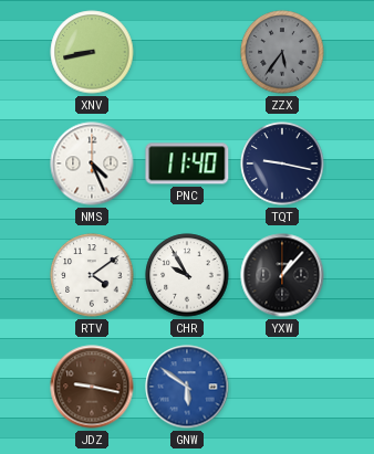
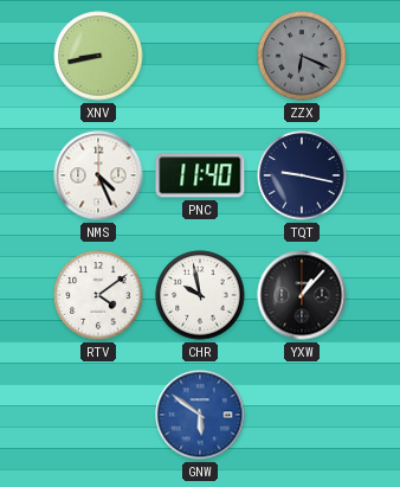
ZZX: 5:36 -> 6:19 (302, 56)
CHR: 9:55 -> 9:58 (200, 295)
JDZ: 9:17 -> none (92, 387)
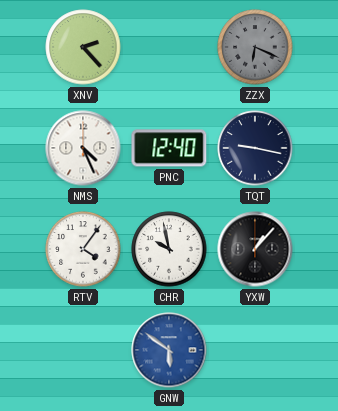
XNV: 8:43 -> 2:23 (83, 47)
PNC: 11:40 -> 12:40 (169, 148)
RTV: 4:09 -> 4:06 (83, 249)
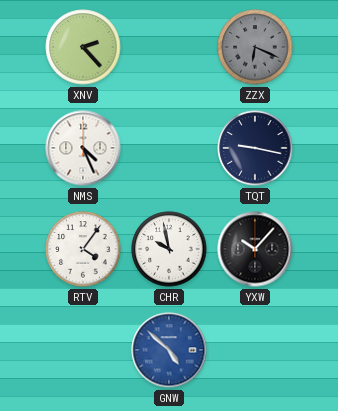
PNC: 12:40 -> none (169, 148)
YXW: 1:07 -> 10:07 (255, 249)
GNW: 5:51 -> 4:52 (169, 350)
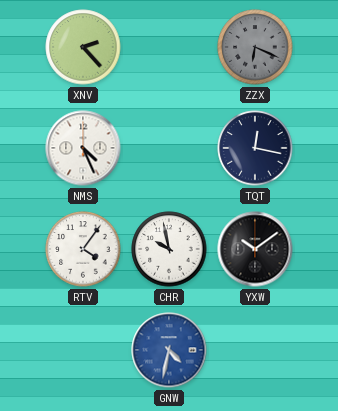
TQT: 9:17 -> 12:17 (255, 148)
YXW: 10:07 -> 10:09 (255, 249)
GNW: 4:52 -> 4:32 (169, 350)
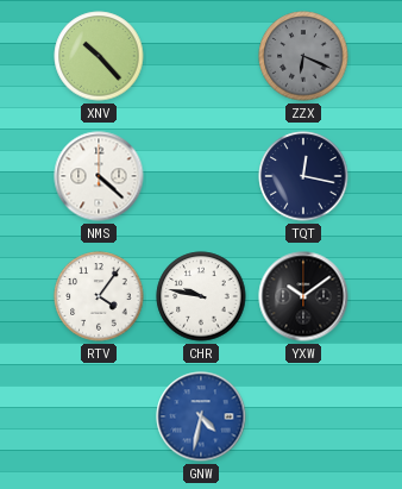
XNV: 2:23 -> 10:23 (99, 56)
NMS: 4:26 -> 4:22 (99, 176)
CHR: 9:58 -> 9:47 (201, 296)
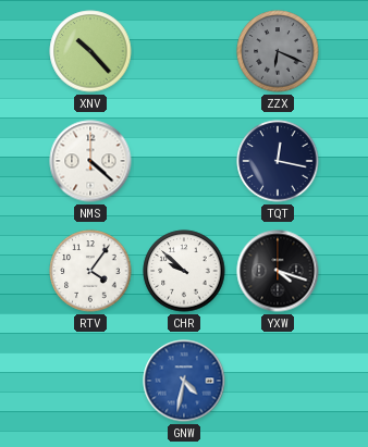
CHR: 9:47 -> 9:52 (184, 271)
YXW: 10:09 -> 4:18 (278, 271)
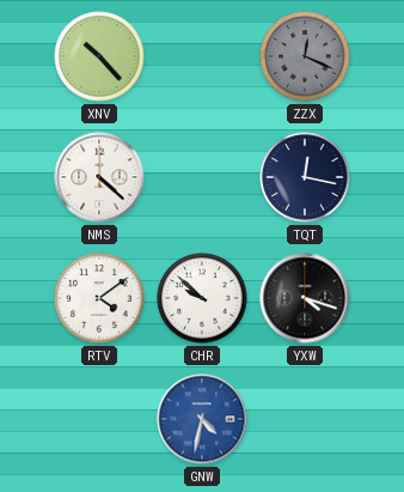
ZZX: 6:19 -> 12:19 (305, 56)
RTV: 4:06 -> 4:09 (99, 298)
